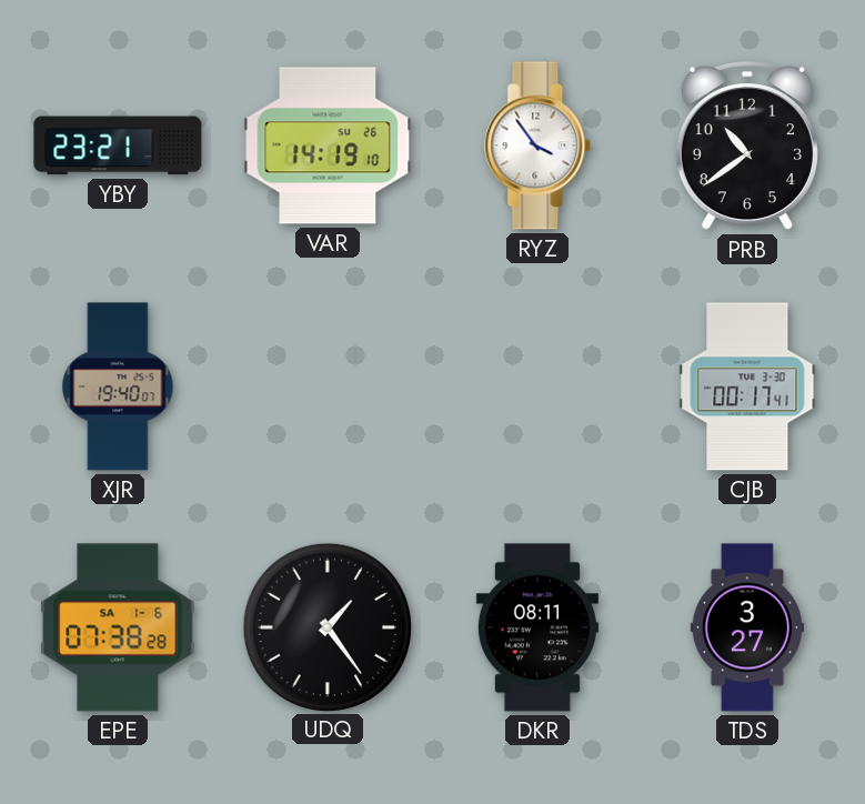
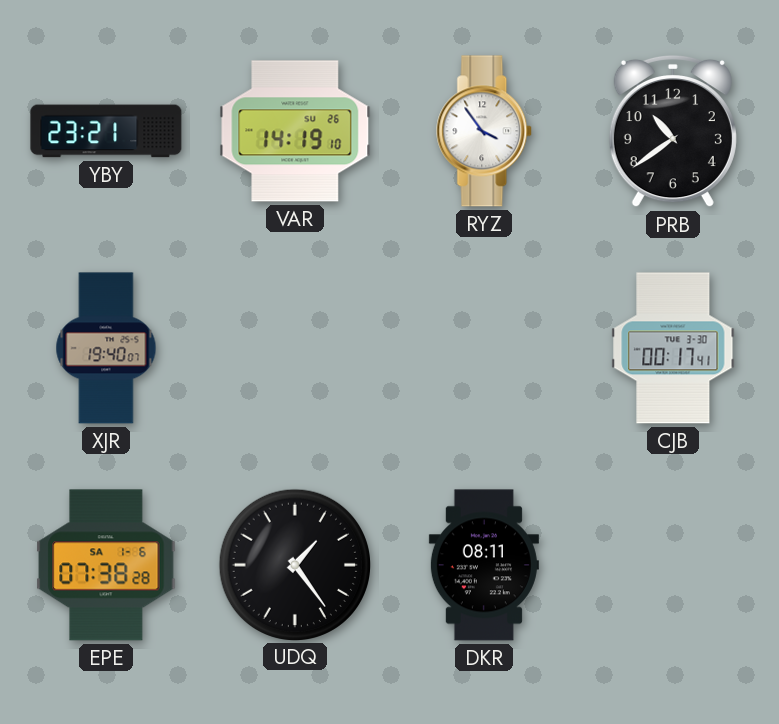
TDS: 3:27 -> none (747, 627)
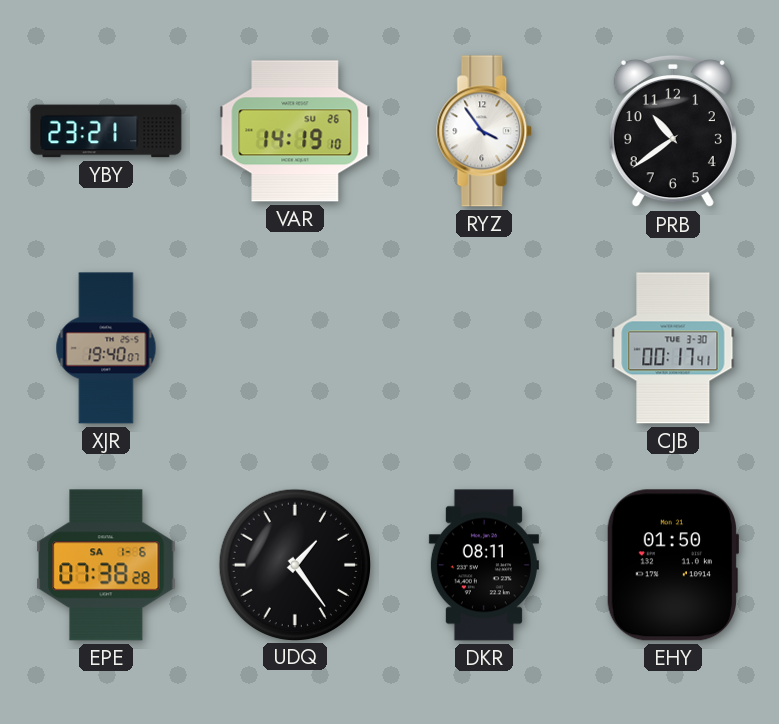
EHY: none -> 01:50 (672, 565)
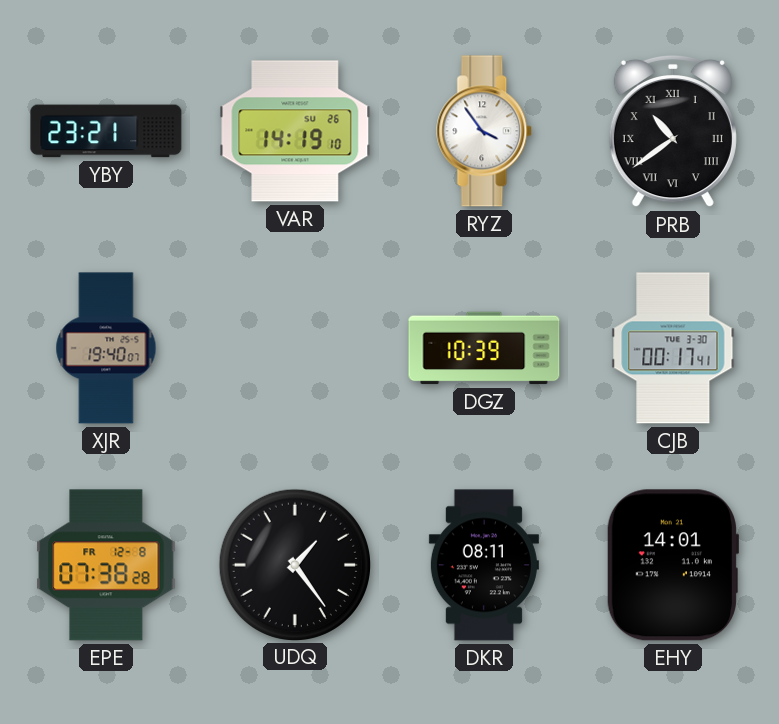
PRB numerals: Arabic -> Roman (673, 131)
DGZ: none -> 10:39 (484, 348)
EPE date: SA 1-6 -> FR 12-8 (106, 565)
EHY: 01:50 -> 14:01 (672, 565)
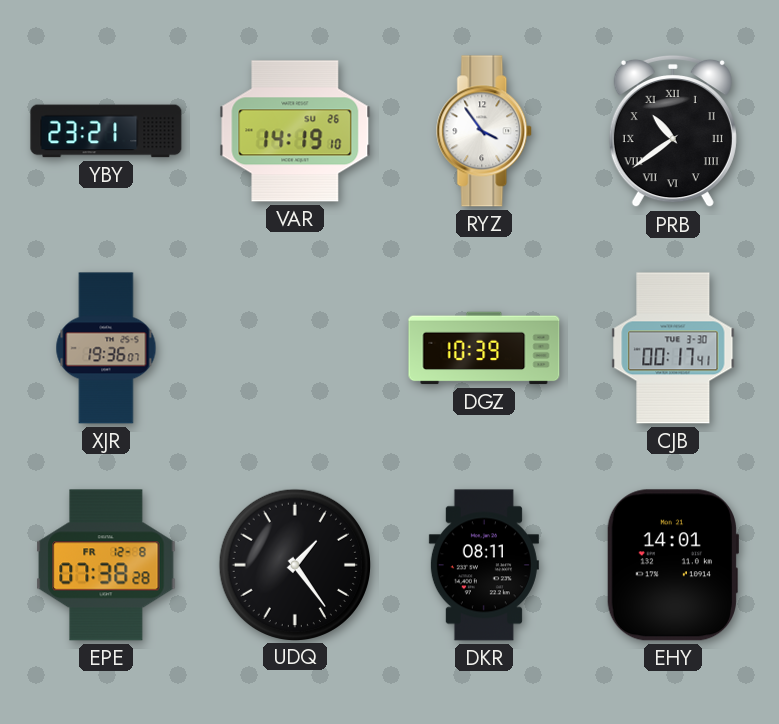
XJR: 19:40 -> 19:36 (106, 348)
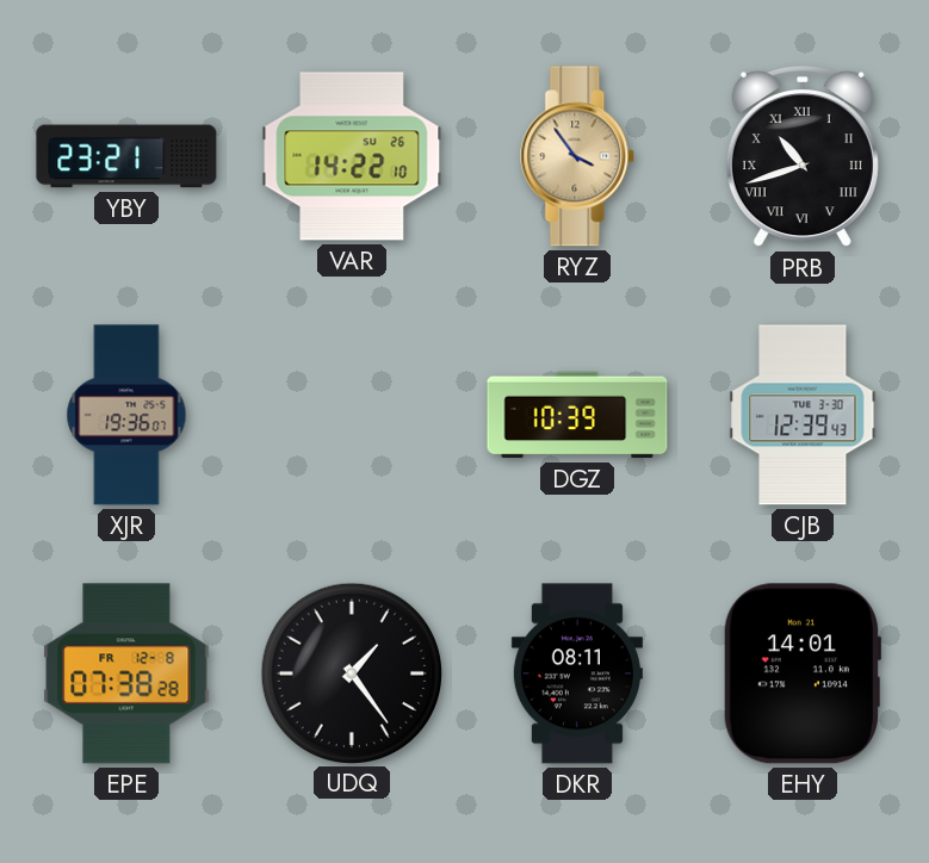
VAR: 14:19 -> 14:22 (352, 156)
RYZ dial: white -> champagne (578, 156)
PRB: 10:39 -> 10:42 (803, 156)
CJB: 00:17 -> 12:39 (803, 415)
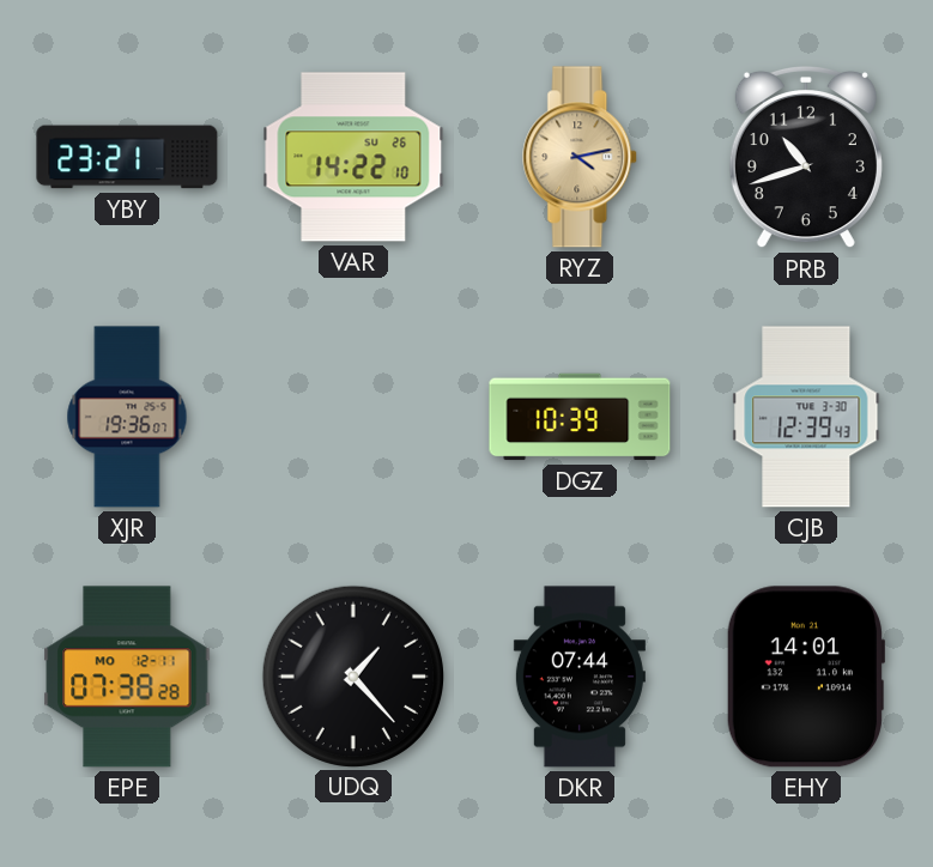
RYZ: 3:54 -> 4:13 (581, 157)
PRB numerals: Roman -> Arabic (806, 157)
EPE date: FR 12-8 -> MO 12-11 (127, 677)
UDQ: 1:24 -> 1:23 (352, 675)
DKR: 08:11 -> 07:44 (580, 677)
